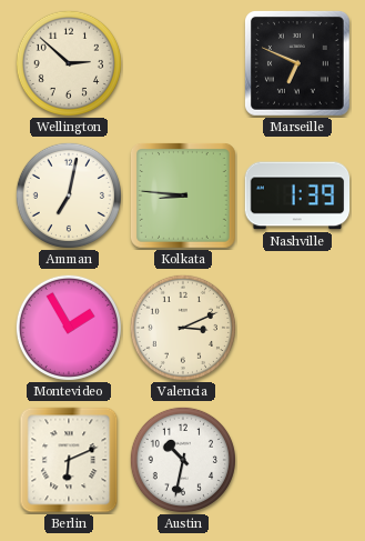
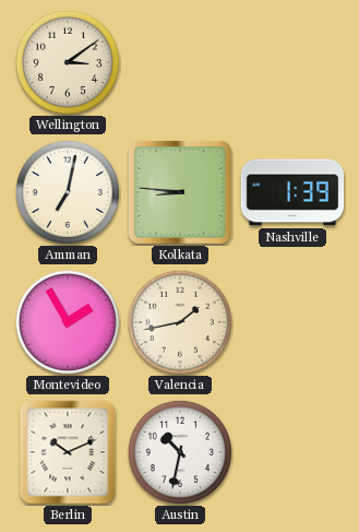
Wellington: 2:52 -> 3:09 (68, 62)
Marseille: 6:49 -> none (298, 64)
Valencia: 3:11 -> 1:43 (180, 322)
Berlin: 6:11 -> 10:11 (68, 452)
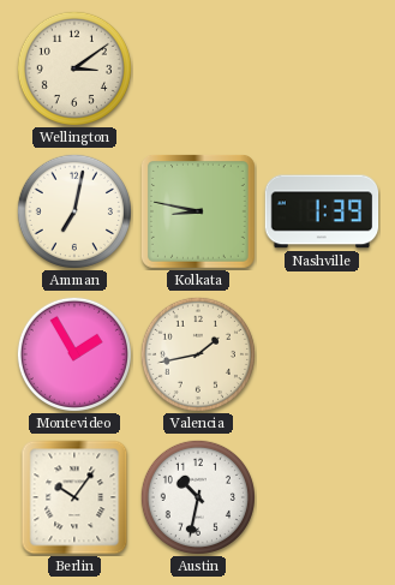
Kolkata: 8:46 -> 8:47 (199, 213)
Berlin: 10:11 -> 10:06 (74, 497)
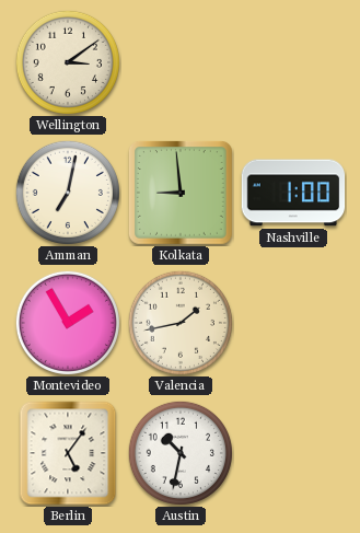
Kolkata: 8:47 -> 8:59 (182, 194)
Nashville: 1:39 -> 1:00 (293, 193)
Berlin: 10:06 -> 5:06 (68, 453)
